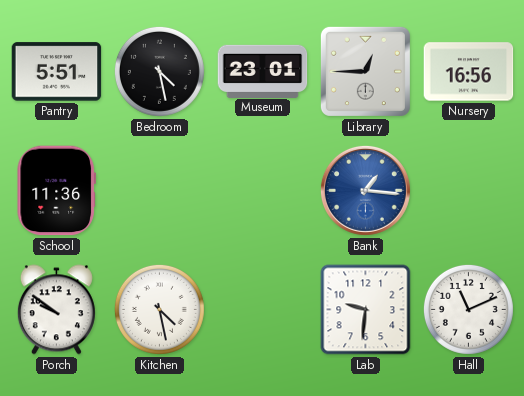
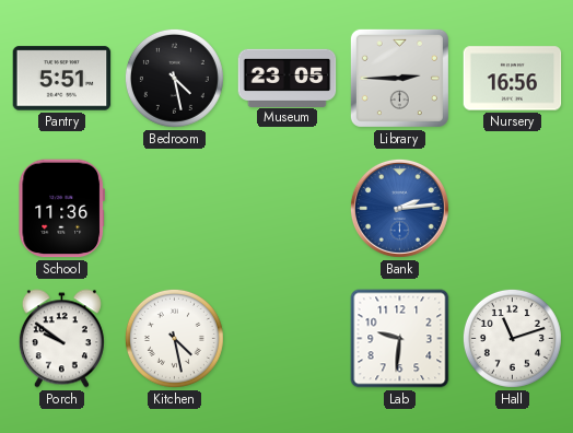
Museum: 23:01 -> 23:05 (288, 78)
Library: 12:45 -> 2:45 (399, 78)
Bank: 1:16 -> 2:14 (399, 208)
Hall: 11:11 -> 11:12 (512, 338)
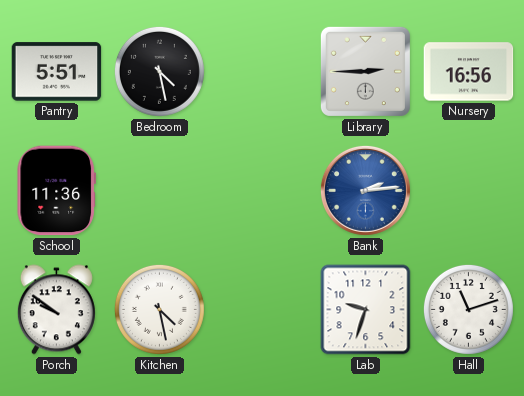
Museum: 23:05 -> none (288, 78)
Lab: 9:31 -> 9:33 (366, 310)
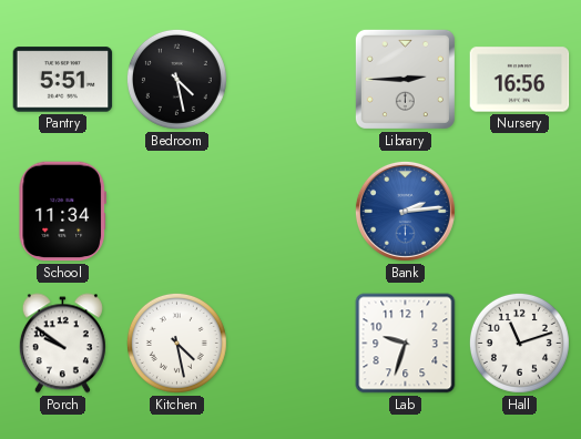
School: 11:36 -> 11:34 (62, 212)
